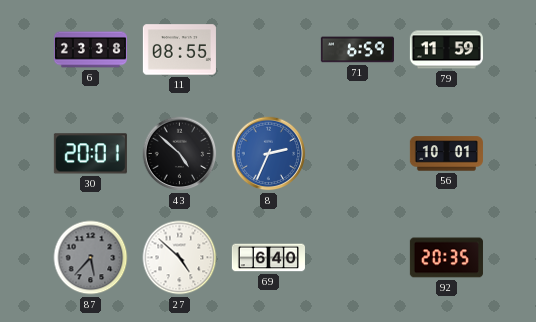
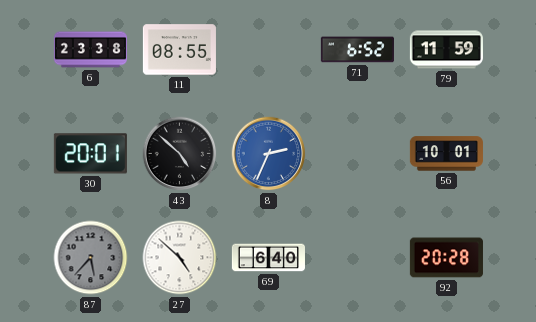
71: 6:59 -> 6:52 (357, 50)
92: 20:35 -> 20:28 (446, 258)
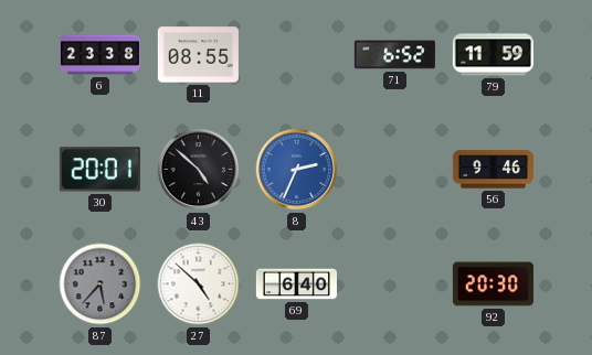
56: 10:01 -> 9:46 (493, 170)
92: 20:28 -> 20:30 (493, 284)
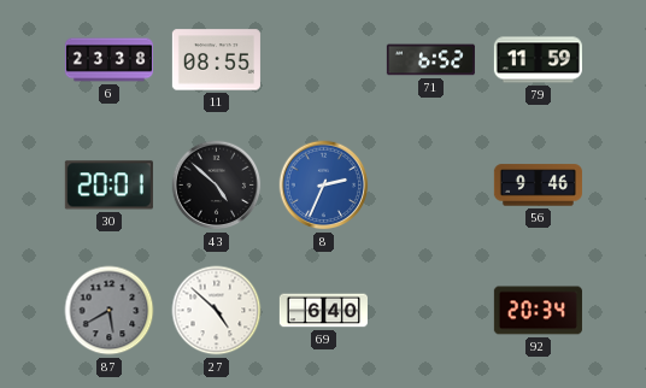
87: 5:37 -> 5:40 (110, 311)
92: 20:30 -> 20:34 (538, 311)
